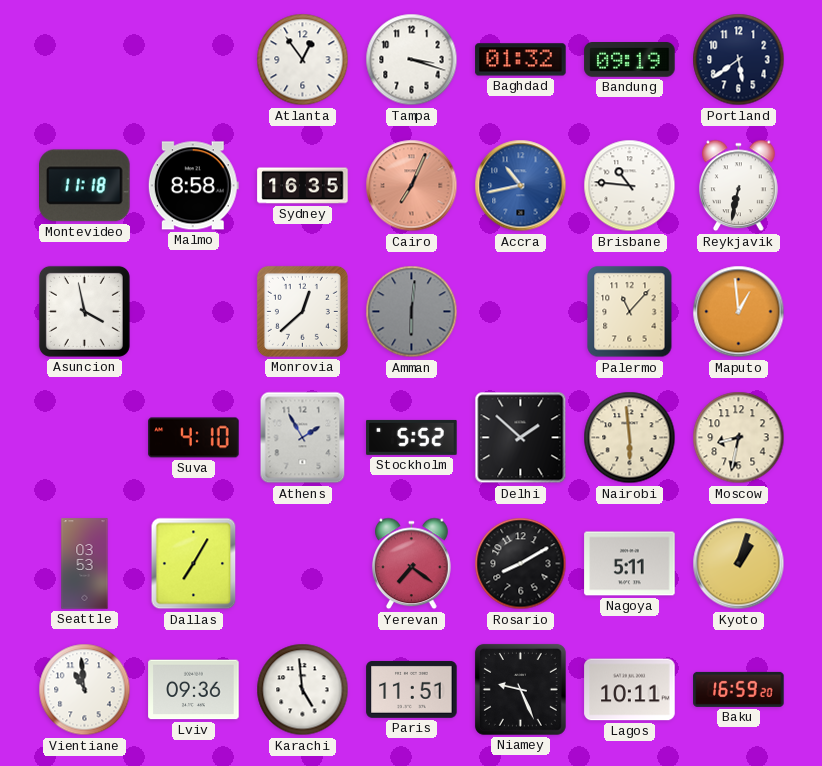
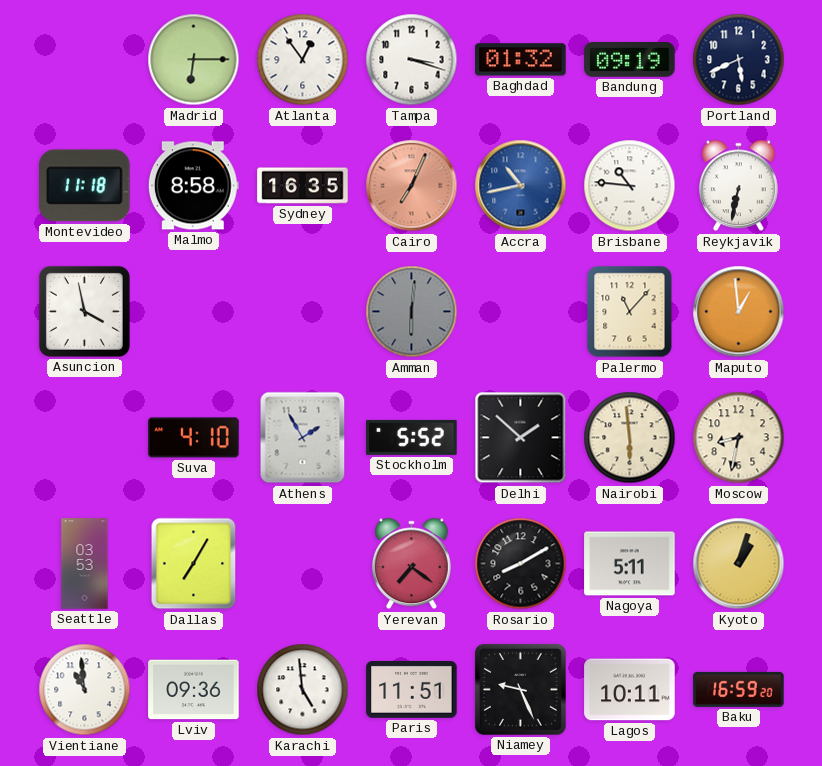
Madrid: none -> 6:15 (194, 60)
Portland: 5:39 -> 5:41 (739, 60)
Monrovia: 12:38 -> none (302, 311)
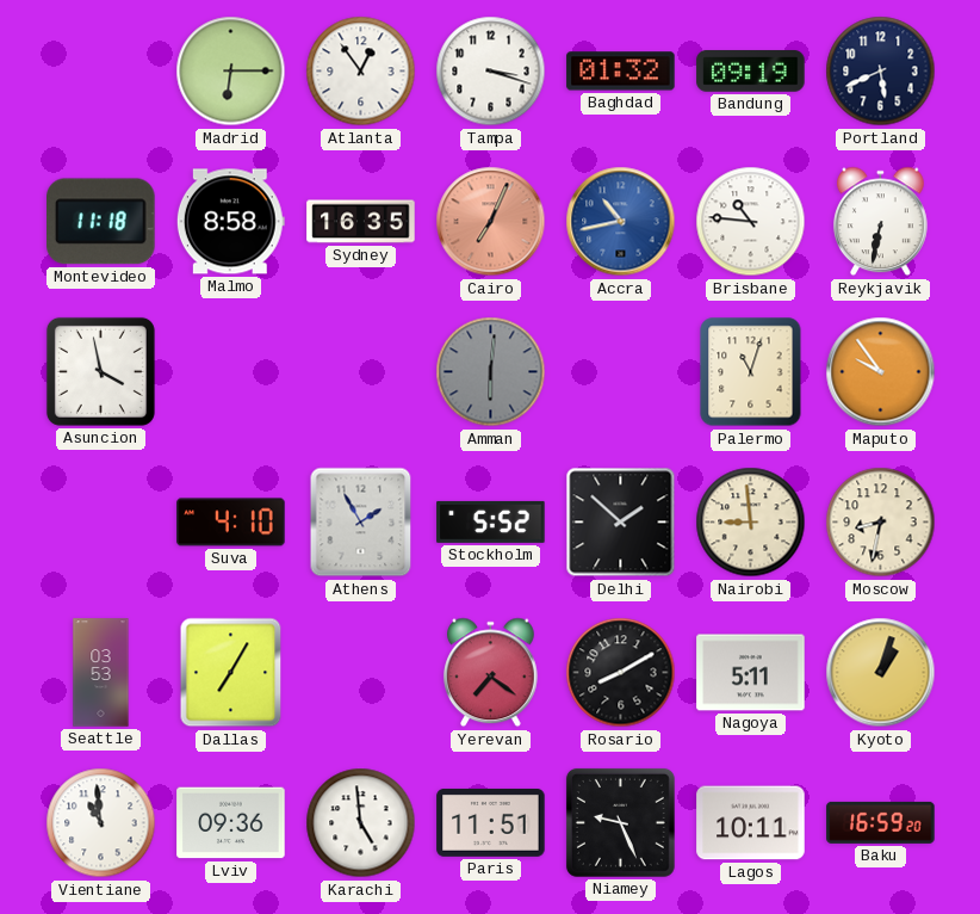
Palermo: 11:07 -> 11:03 (751, 372)
Maputo: 12:59 -> 9:54 (881, 372)
Nairobi: 5:59 -> 8:59 (751, 523)
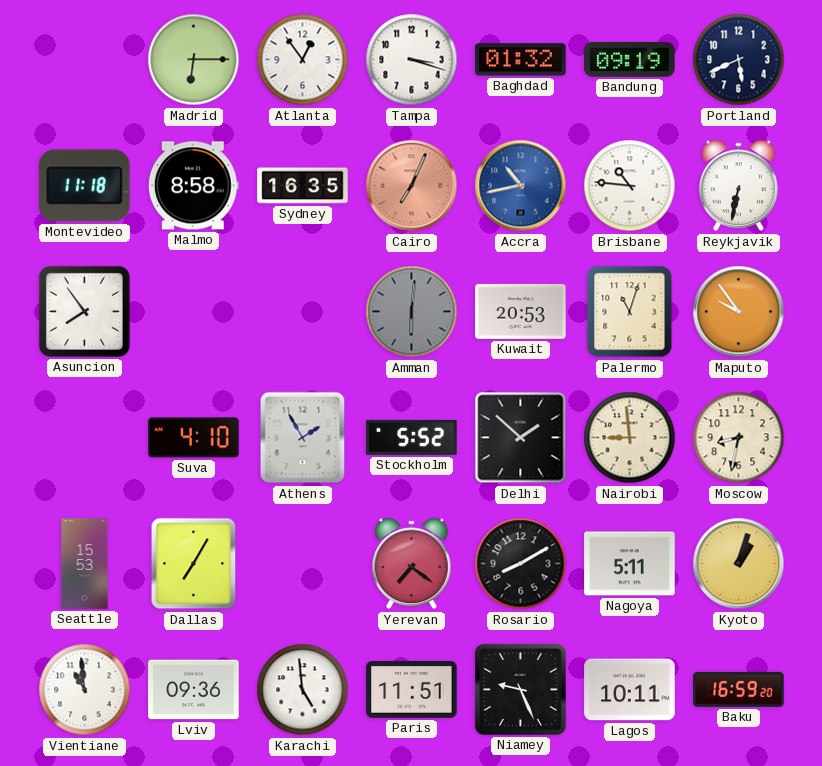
Asuncion: 3:58 -> 7:54 (84, 311)
Kuwait: none -> 20:53 (521, 311)
Seattle: 03:53 -> 15:53 (85, 564)
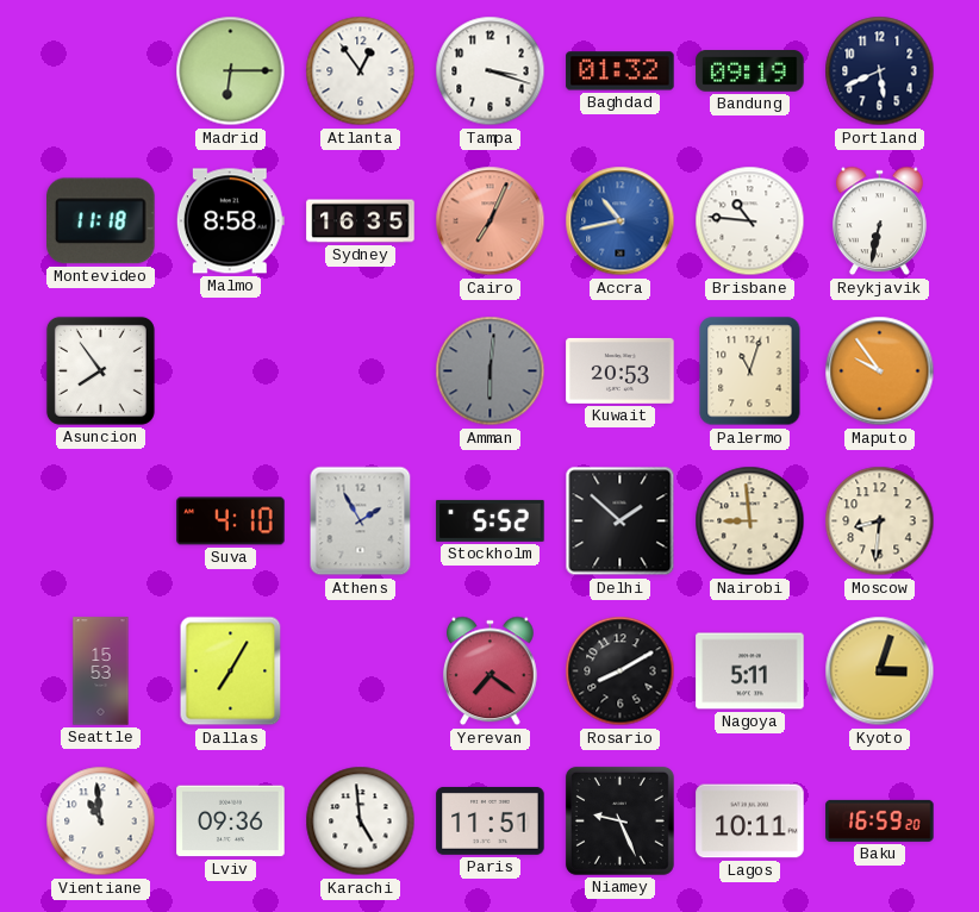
Moscow: 8:32 -> 8:31 (880, 521)
Kyoto: 1:03 -> 3:03 (880, 671)
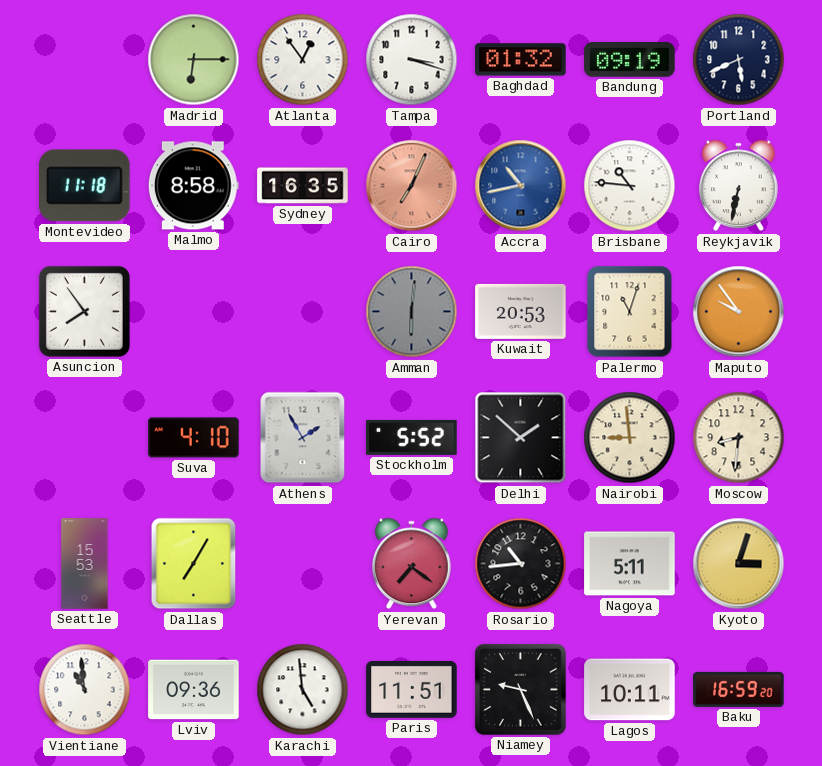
Rosario: 8:10 -> 10:44 (521, 564)
